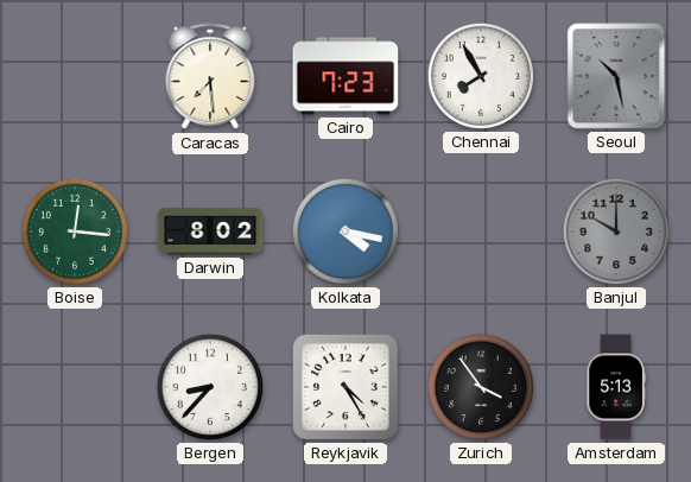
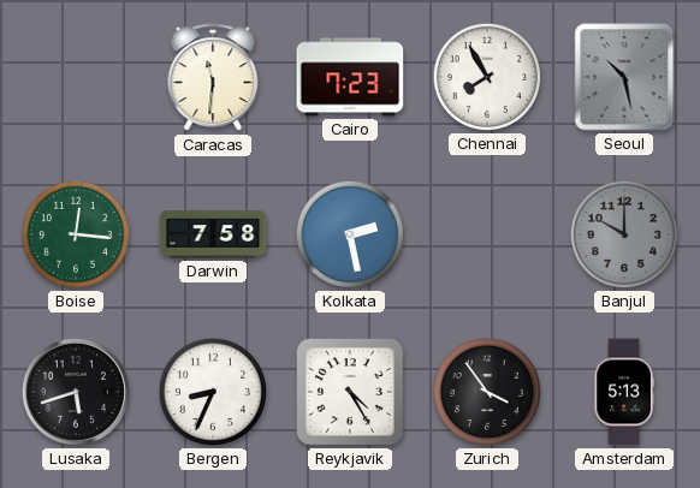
Caracas: 7:29 -> 11:31 (213, 78)
Darwin: 8:02 -> 7:58 (213, 234)
Kolkata: 4:17 -> 2:28 (350, 234)
Lusaka: none -> 5:42 (76, 392)
Bergen: 8:37 -> 8:34 (213, 392)
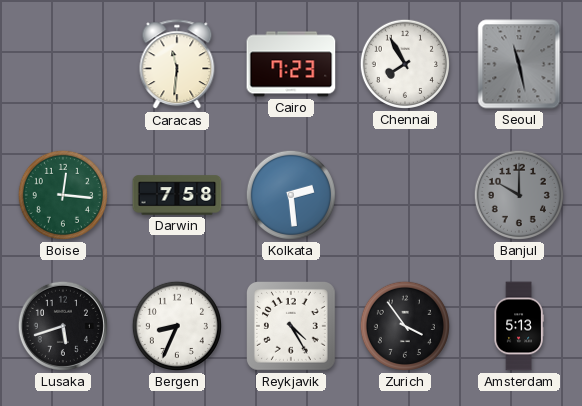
Seoul: 10:28 -> 11:28 (519, 64)
Kolkata: 2:28 -> 2:29 (291, 195)
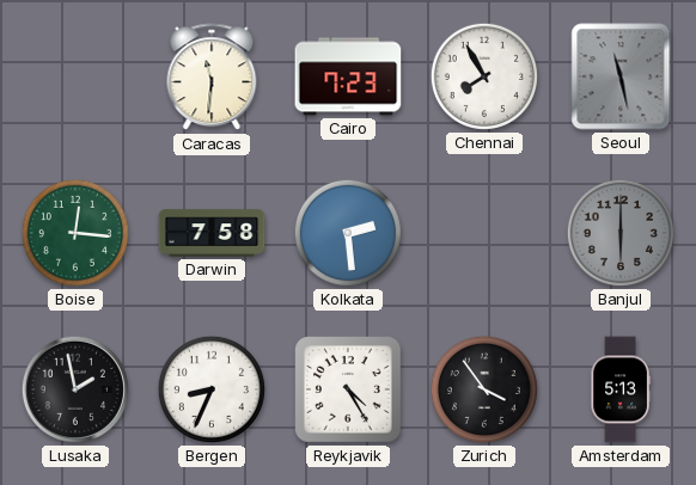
Banjul: 10:00 -> 6:00 (621, 233)
Lusaka: 5:42 -> 1:58 (75, 389)
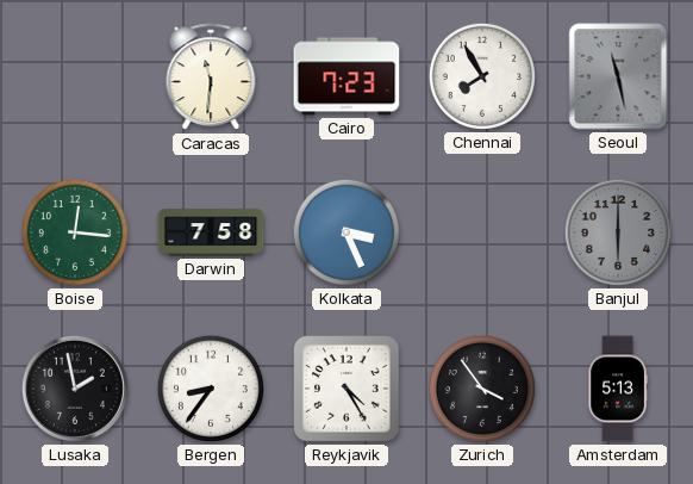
Kolkata: 2:29 -> 3:26 (346, 232)
Bergen: 8:34 -> 8:36 (211, 389)
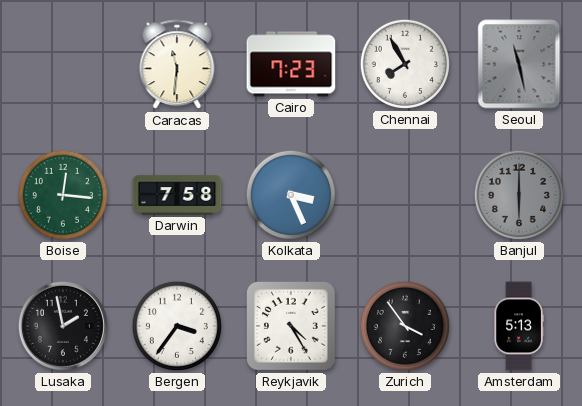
Bergen: 8:36 -> 3:36 (177, 326)
